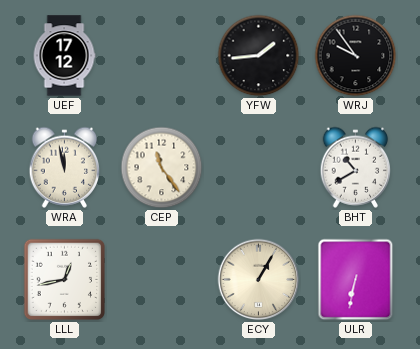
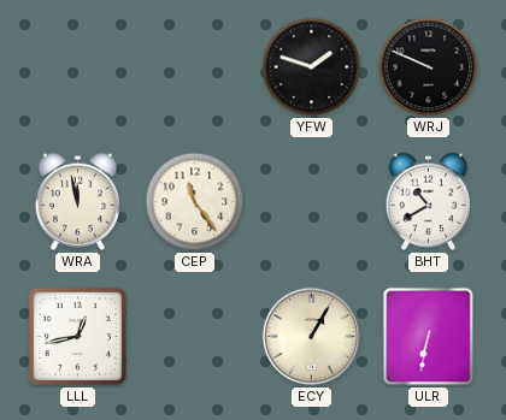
UEF: 17:12 -> none (64, 56)
YFW: 1:44 -> 1:48 (312, 67)
WRJ: 9:54 -> 9:49 (429, 67)
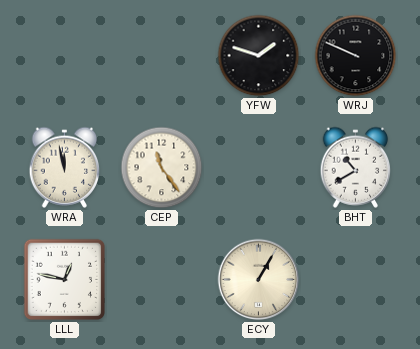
LLL: 12:43 -> 12:47 (65, 280)
ULR: 6:32 -> none (429, 337)
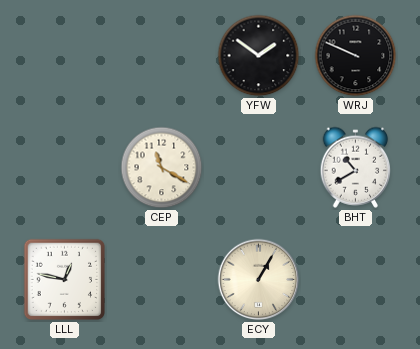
YFW: 1:48 -> 1:51 (259, 56)
WRA: 11:58 -> none (65, 167)
CEP: 11:24 -> 11:20 (162, 168)
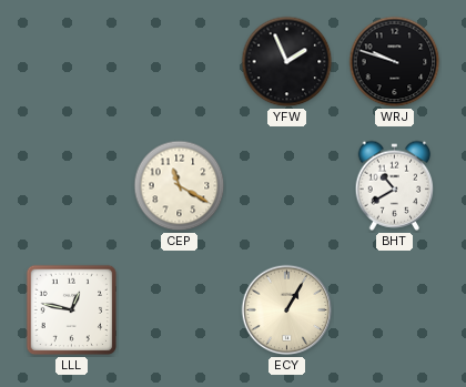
YFW: 1:51 -> 1:56 (287, 62)
WRJ: 9:49 -> 9:48 (395, 62)
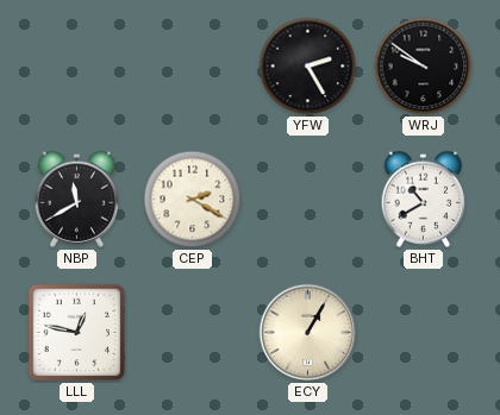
YFW: 1:56 -> 2:25 (308, 67)
WRJ: 9:48 -> 9:51 (424, 67)
NBP: none -> 11:40 (77, 199)
CEP: 11:20 -> 2:20 (193, 200)
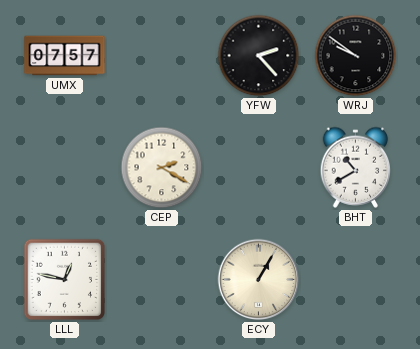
UMX: none -> 07:57 (65, 56)
YFW: 2:25 -> 2:23 (259, 56)
NBP: 11:40 -> none (77, 199)
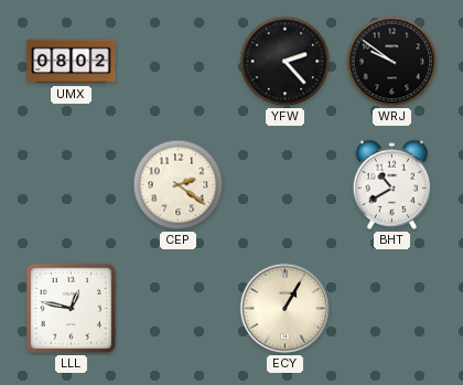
UMX: 07:57 -> 08:02 (72, 62)
CEP: 2:20 -> 2:21 (179, 185)
